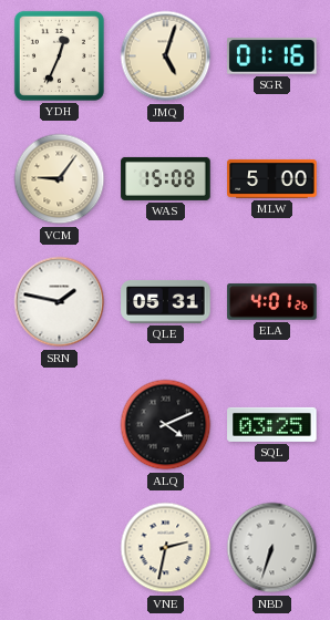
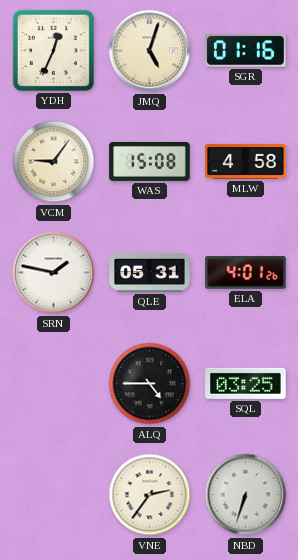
MLW: 5:00 -> 4:58 (246, 161)
ALQ: 4:11 -> 4:45 (150, 384)
VNE: 2:32 -> 2:36 (150, 495)
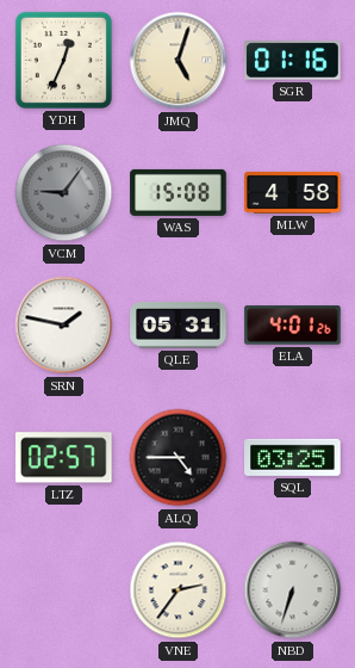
VCM dial: cream -> grey (64, 193)
LTZ: none -> 02:57 (64, 458)
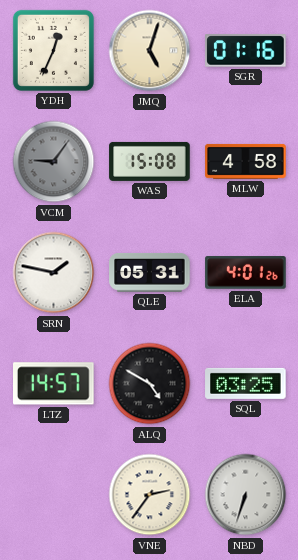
LTZ: 02:57 -> 14:57 (54, 384)
ALQ: 4:45 -> 4:50 (150, 384)
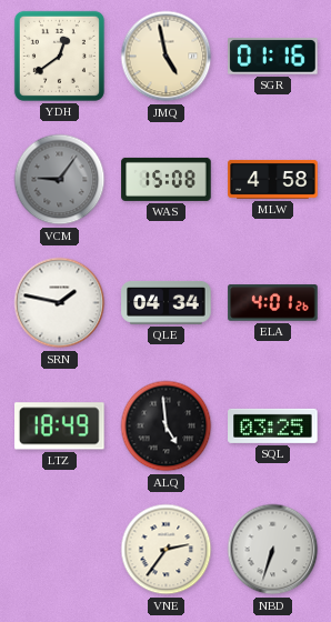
YDH: 12:34 -> 12:39 (59, 56)
JMQ: 5:03 -> 4:58 (167, 57)
QLE: 05:31 -> 04:34 (167, 303)
LTZ: 14:57 -> 18:49 (60, 427)
ALQ: 4:50 -> 4:59 (167, 427)
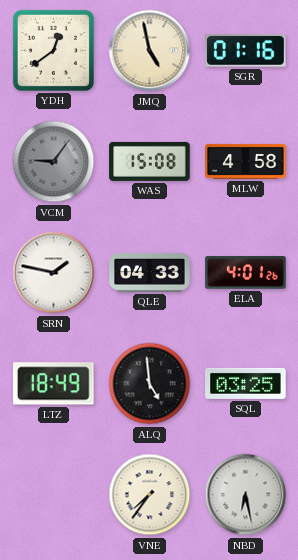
QLE: 04:34 -> 04:33 (150, 273)
VNE: 2:36 -> 7:36 (150, 495)
NBD: 6:33 -> 6:28 (246, 495)
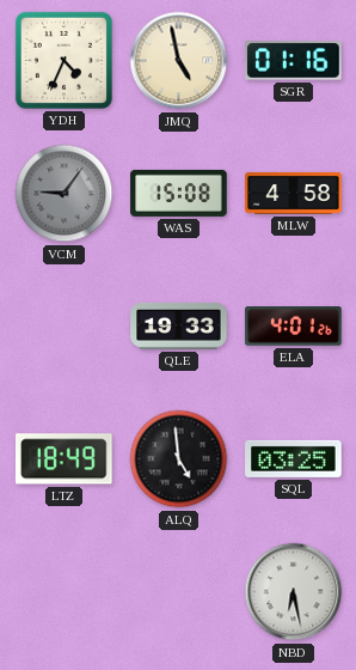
YDH: 12:39 -> 4:34 (63, 60)
SRN: 1:47 -> none (54, 273)
QLE: 04:33 -> 19:33 (179, 327)
VNE: 7:36 -> none (150, 495)
